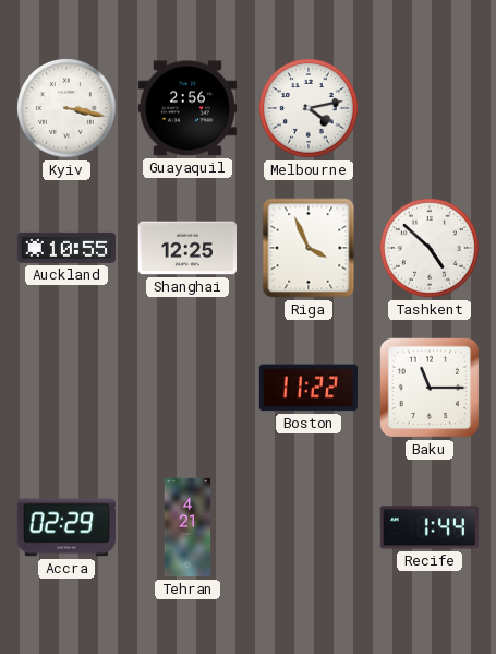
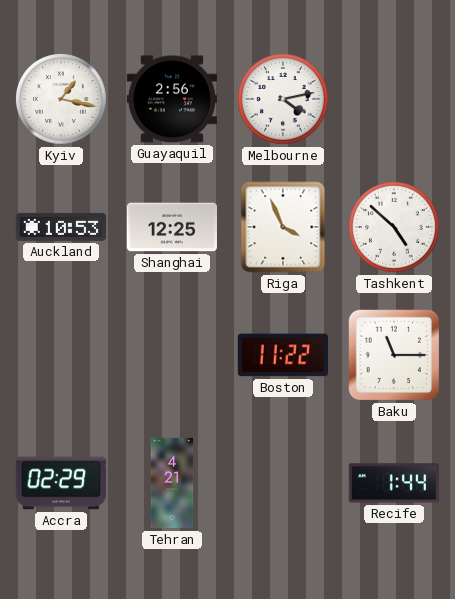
Kyiv: 3:17 -> 1:17 (62, 100)
Auckland: 10:55 -> 10:53 (60, 227)
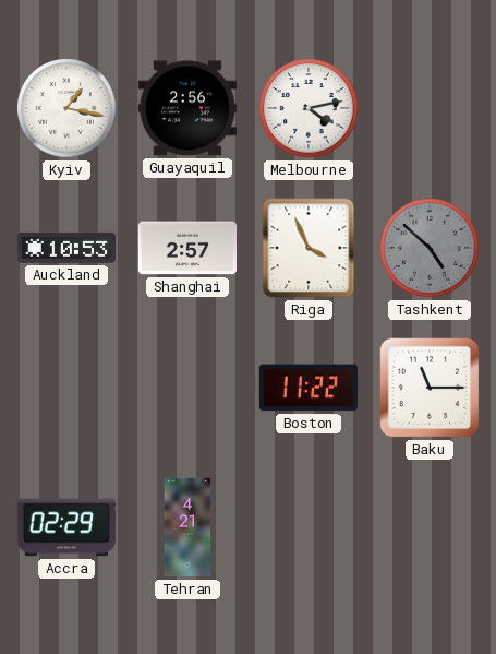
Shanghai: 12:25 -> 2:57 (186, 248)
Tashkent dial: white -> grey (431, 249)
Recife: 1:44 -> none (394, 483)
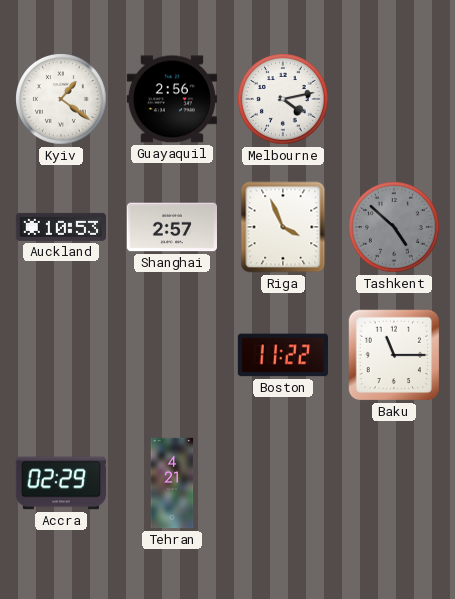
Kyiv: 1:17 -> 1:21 (62, 100)
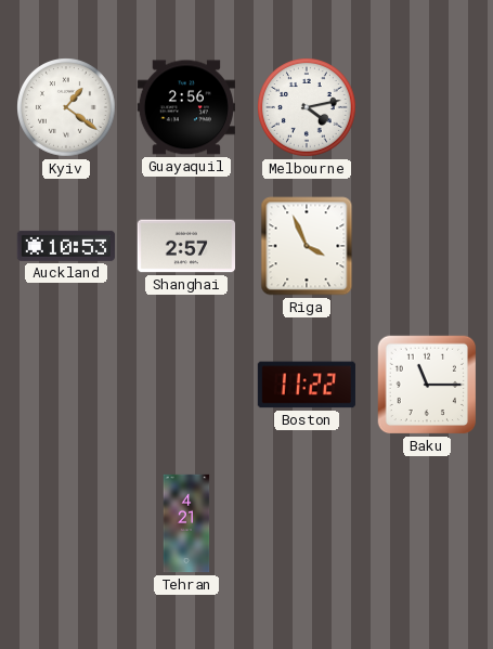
Tashkent: 4:52 -> none (395, 228)
Accra: 02:29 -> none (61, 483)
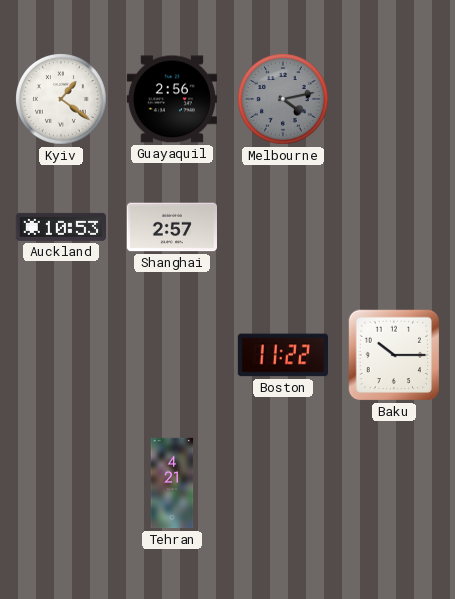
Melbourne dial: white -> grey (284, 100)
Riga: 3:56 -> none (307, 246)
Baku: 11:15 -> 10:15 (394, 355)
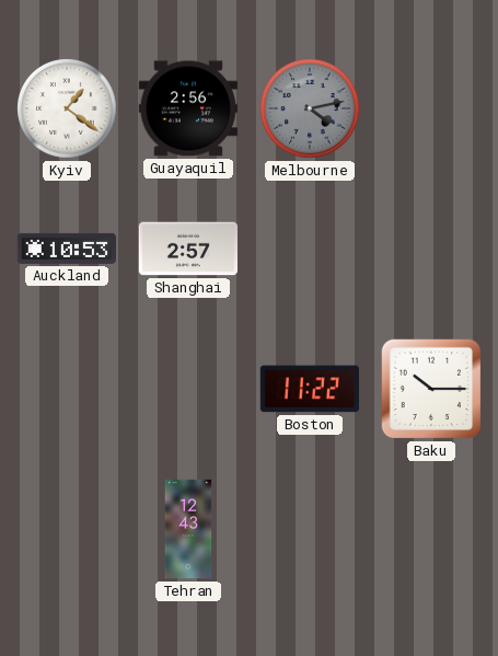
Tehran: 4:21 -> 12:43 (188, 529)
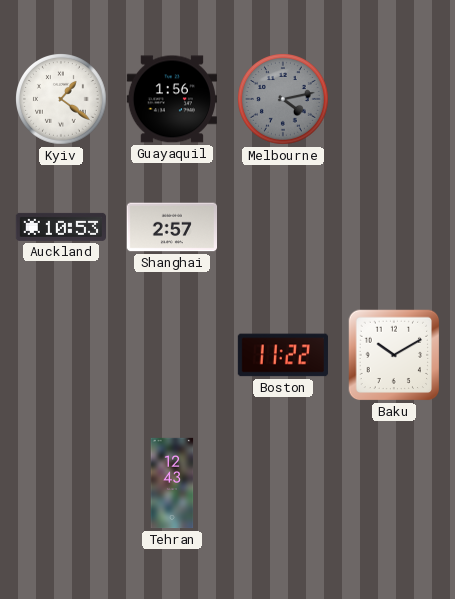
Guayaquil: 2:56 -> 1:56 (171, 99)
Baku: 10:15 -> 10:10 (394, 355)
